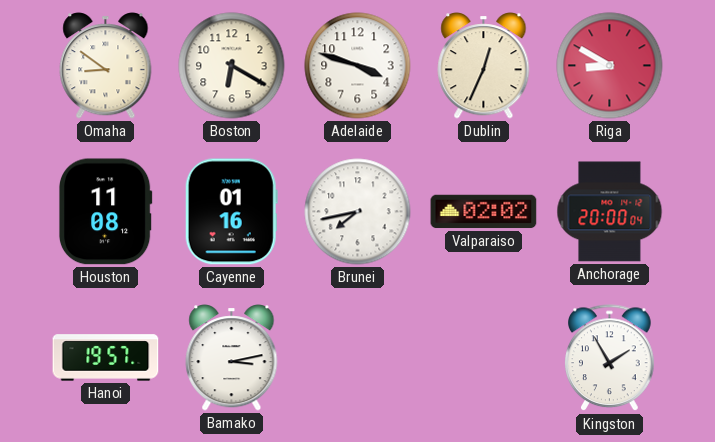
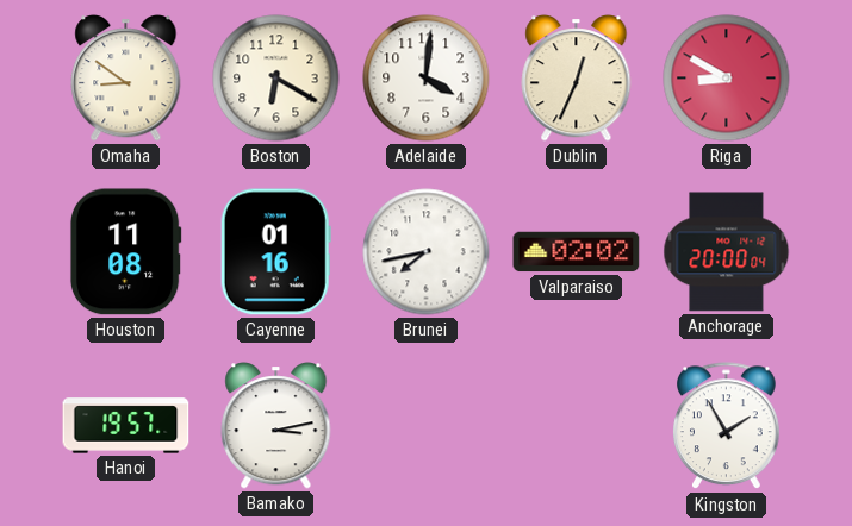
Adelaide: 3:48 -> 4:01 (427, 79)
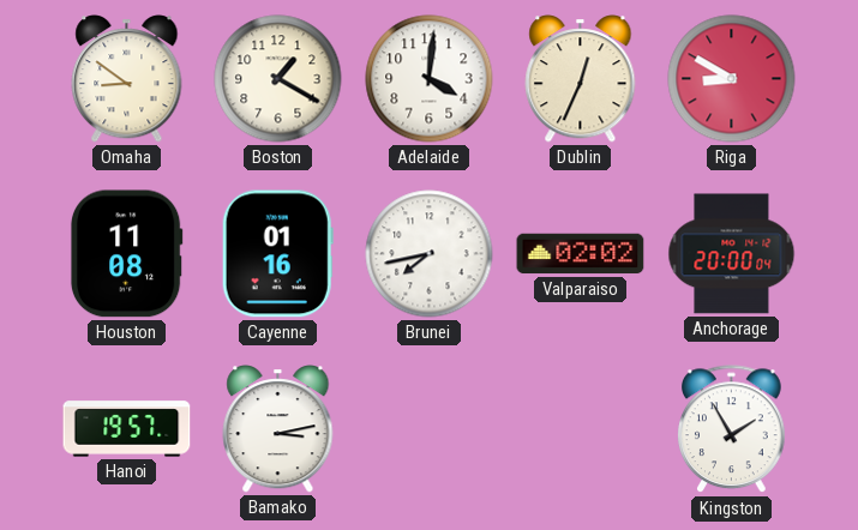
Boston: 6:20 -> 1:20 (278, 79)
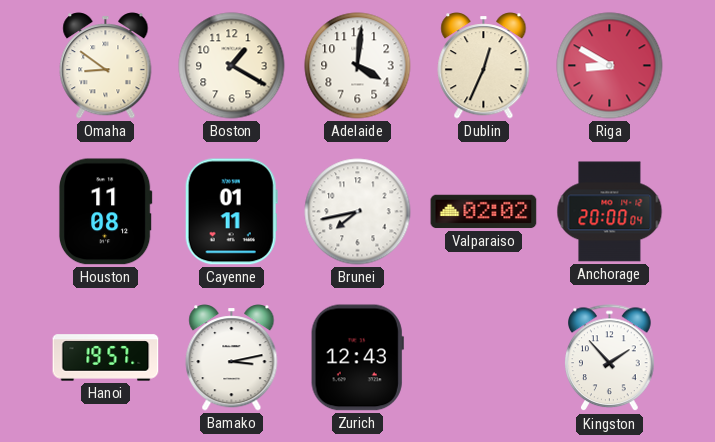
Cayenne: 01:16 -> 01:11 (231, 212)
Zurich: none -> 12:43 (357, 358)
Kingston: 1:55 -> 1:53 (610, 358)
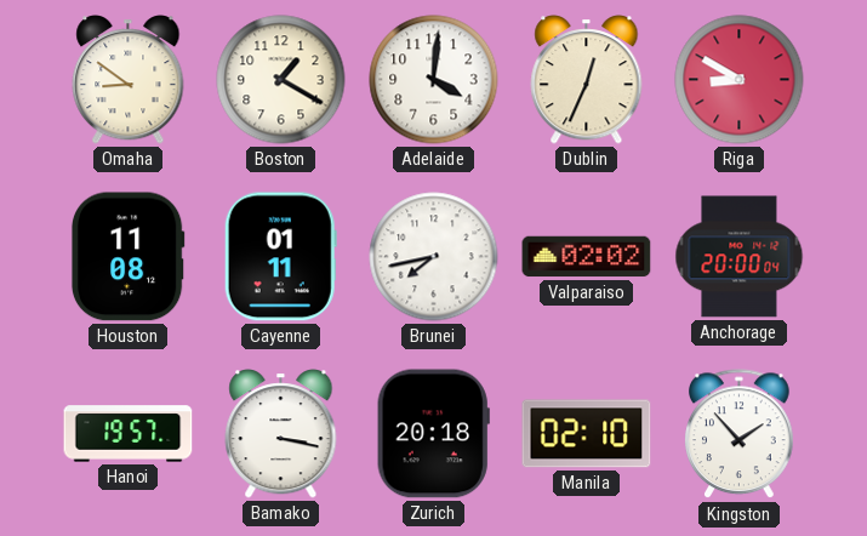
Bamako: 3:13 -> 3:17 (281, 434)
Zurich: 12:43 -> 20:18 (433, 434)
Manila: none -> 02:10 (587, 434)
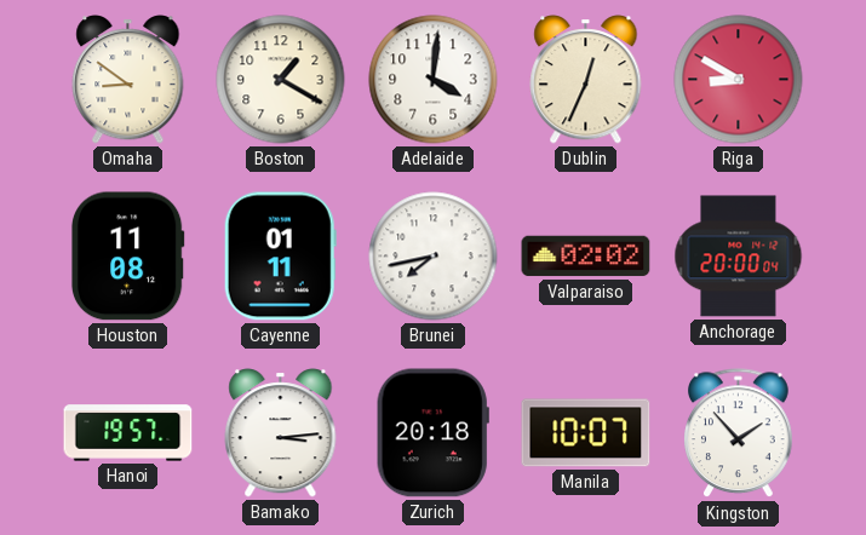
Bamako: 3:17 -> 3:14 (281, 433)
Manila: 02:10 -> 10:07 (586, 433)
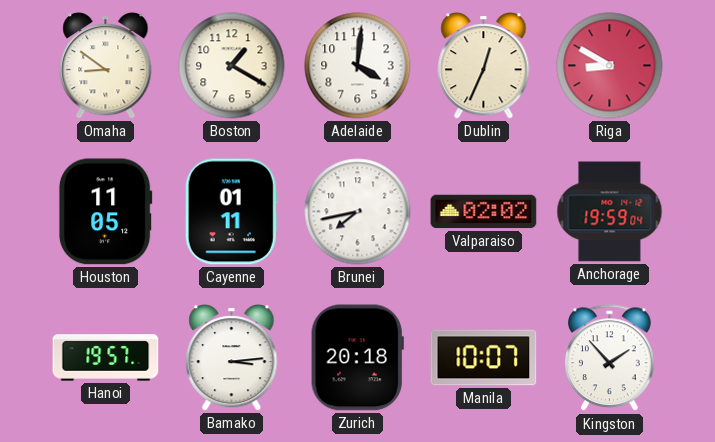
Houston: 11:08 -> 11:05 (105, 212)
Anchorage: 20:00 -> 19:59 (610, 212)
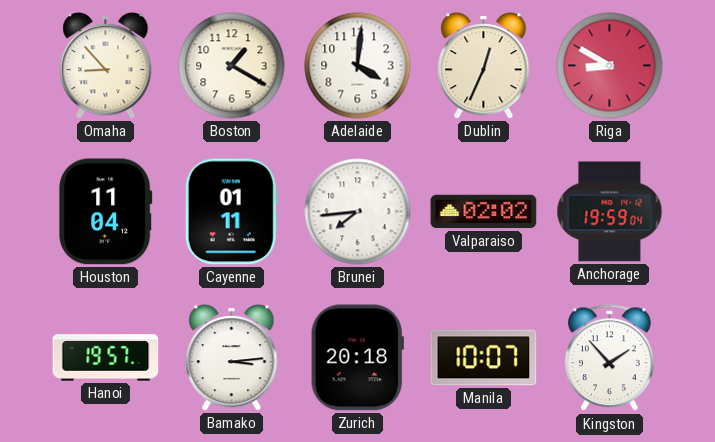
Omaha: 8:51 -> 8:53 (106, 66)
Houston: 11:05 -> 11:04 (105, 212)
Brunei: 7:43 -> 7:44 (358, 212)
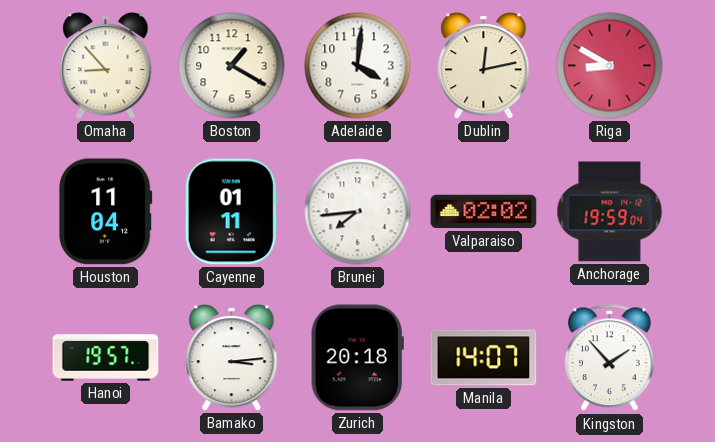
Dublin: 12:34 -> 12:13 (484, 66)
Manila: 10:07 -> 14:07 (484, 358)
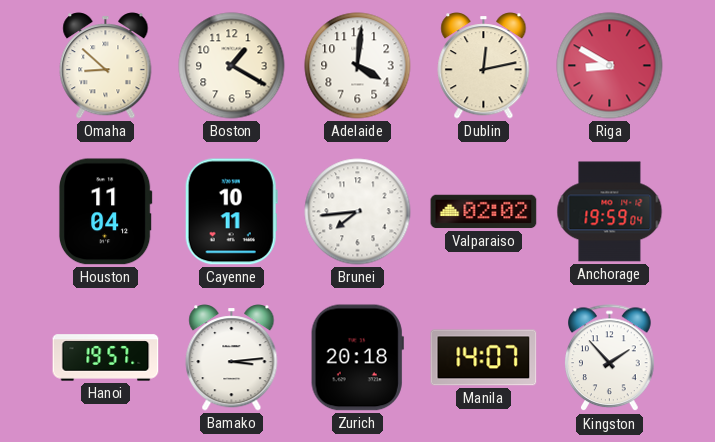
Omaha: 8:53 -> 8:52 (106, 66)
Cayenne: 01:11 -> 10:11 (231, 212)
